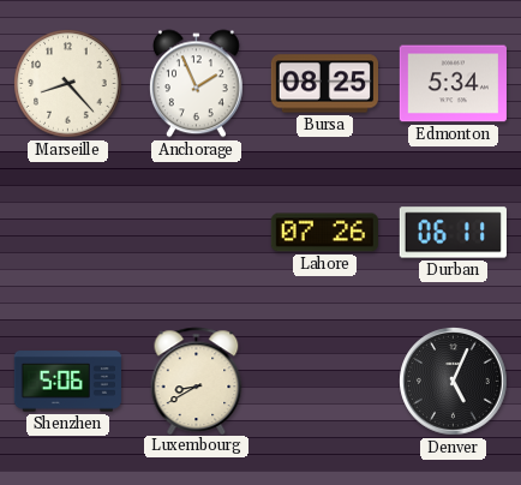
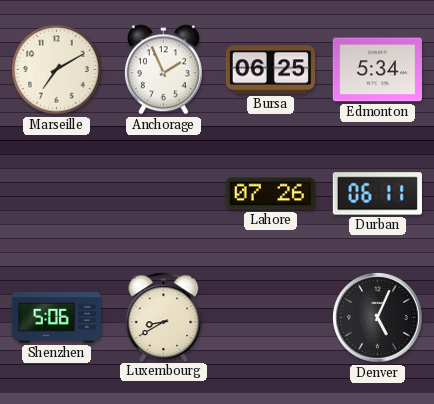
Marseille: 8:23 -> 7:10 (57, 70)
Bursa: 08:25 -> 06:25 (270, 70)
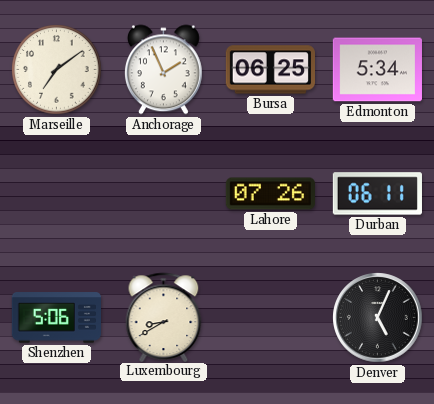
Marseille: 7:10 -> 7:09 (57, 70)
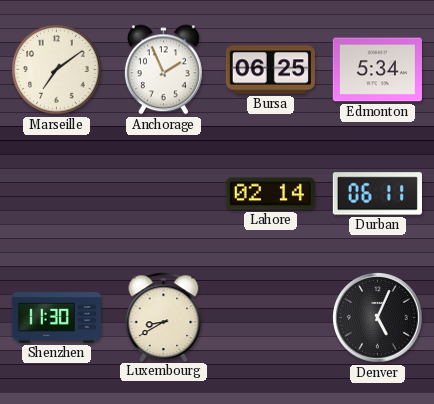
Lahore: 07:26 -> 02:14 (270, 194)
Shenzhen: 5:06 -> 11:30 (56, 318)
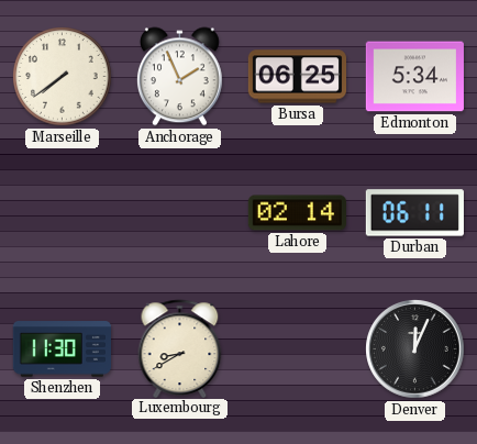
Marseille: 7:09 -> 7:39 (63, 77)
Denver: 5:04 -> 12:04 (415, 349)
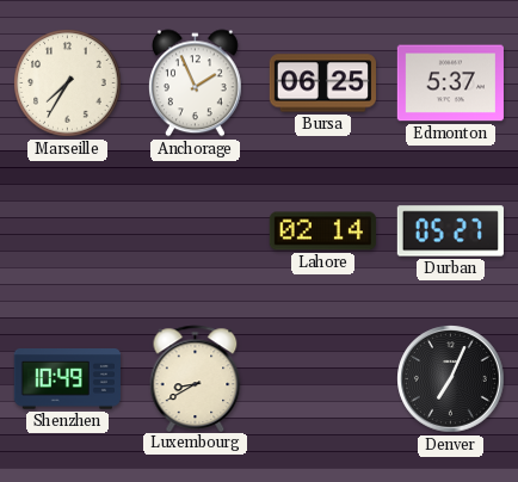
Marseille: 7:39 -> 7:35 (68, 84)
Edmonton: 5:34 -> 5:37 (450, 84)
Durban: 06:11 -> 05:27 (450, 231)
Shenzhen: 11:30 -> 10:49 (67, 379)
Denver: 12:04 -> 7:04 (451, 379)
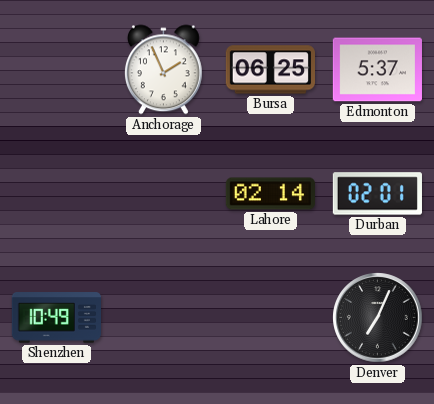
Marseille: 7:35 -> none (68, 84)
Durban: 05:27 -> 02:01 (377, 194)
Luxembourg: 8:40 -> none (196, 378)
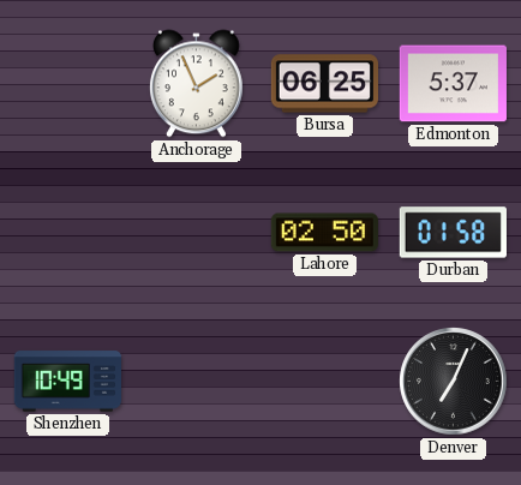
Lahore: 02:14 -> 02:50 (324, 233)
Durban: 02:01 -> 01:58 (453, 233)
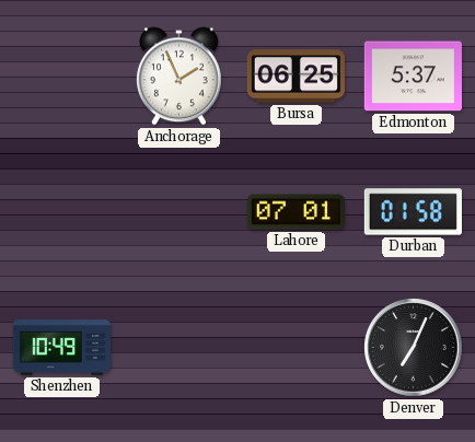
Lahore: 02:50 -> 07:01 (296, 212)
